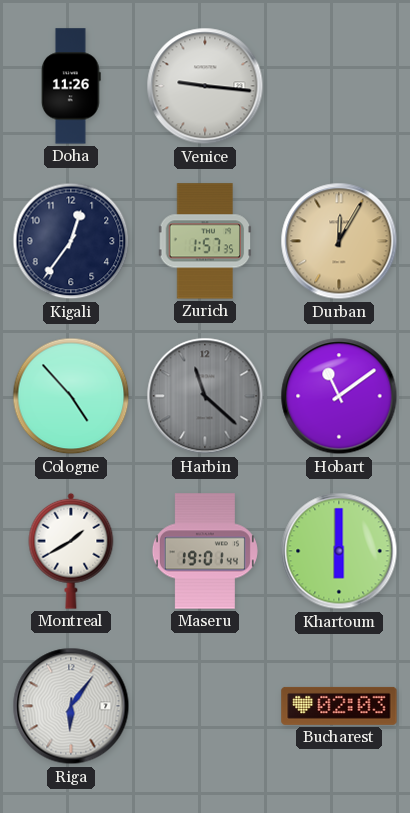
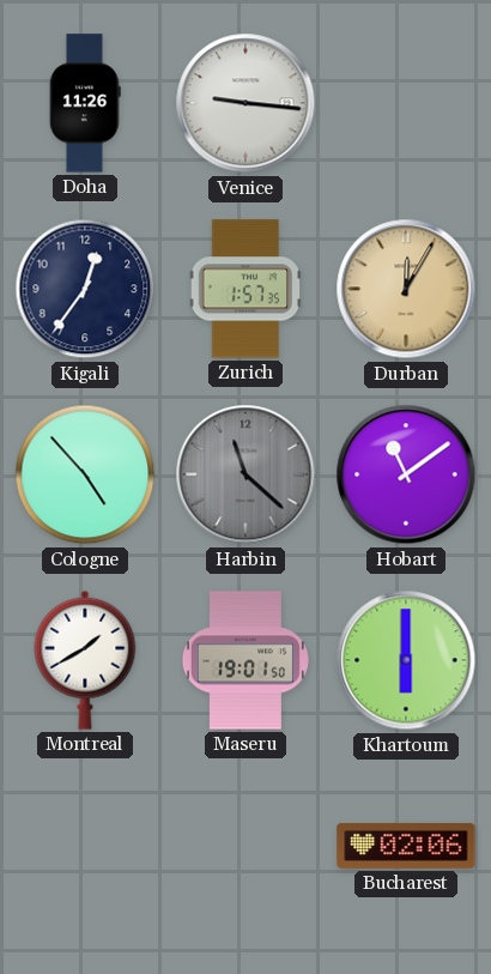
Maseru: 19:01:44 -> 19:01:50 (245, 660)
Riga: 6:06 -> none (71, 706)
Bucharest: 02:03 -> 02:06 (406, 846)
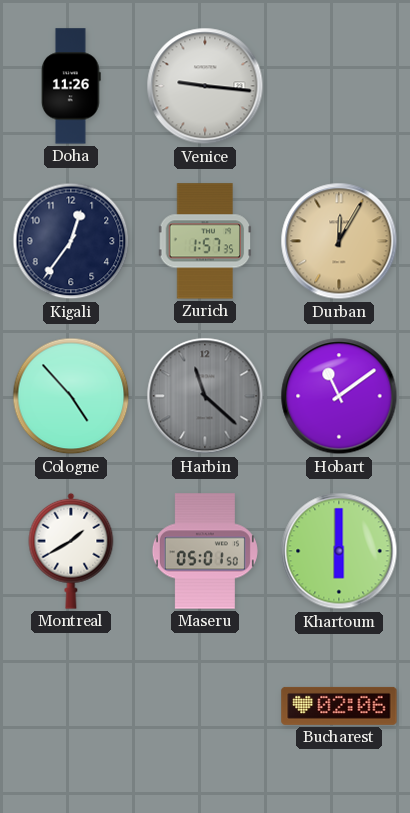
Maseru: 19:01 -> 05:01 (205, 551)
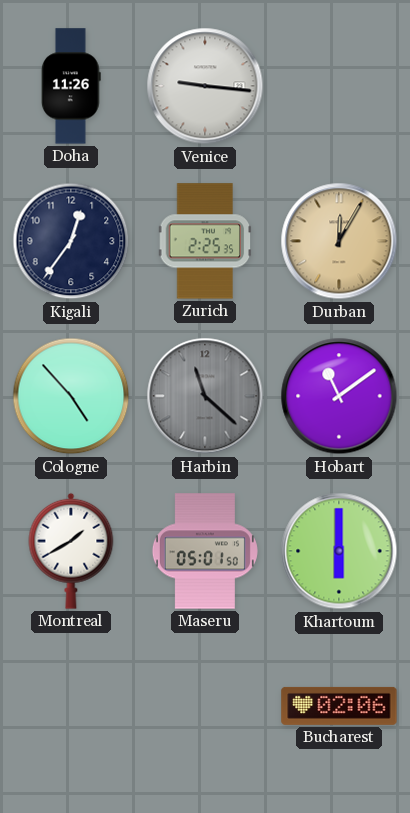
Zurich: 1:57 -> 2:25 (205, 241)
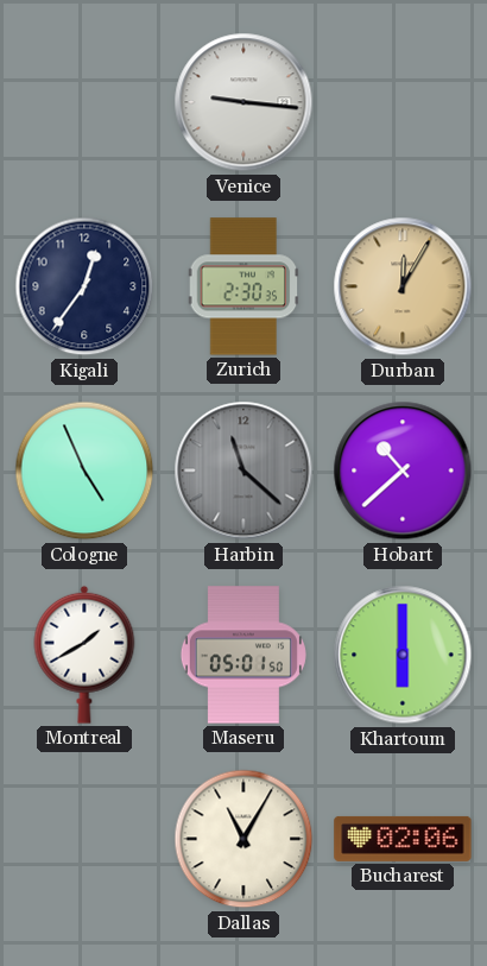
Doha: 11:26 -> none (72, 86)
Zurich: 2:25 -> 2:30 (243, 286)
Cologne: 4:53 -> 4:56 (84, 471)
Hobart: 11:09 -> 10:38 (403, 471)
Dallas: none -> 11:05 (243, 839)
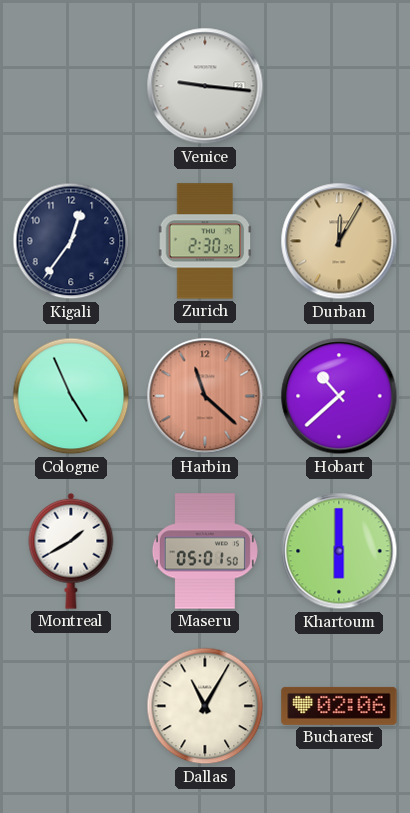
Harbin dial: grey -> salmon (205, 396)
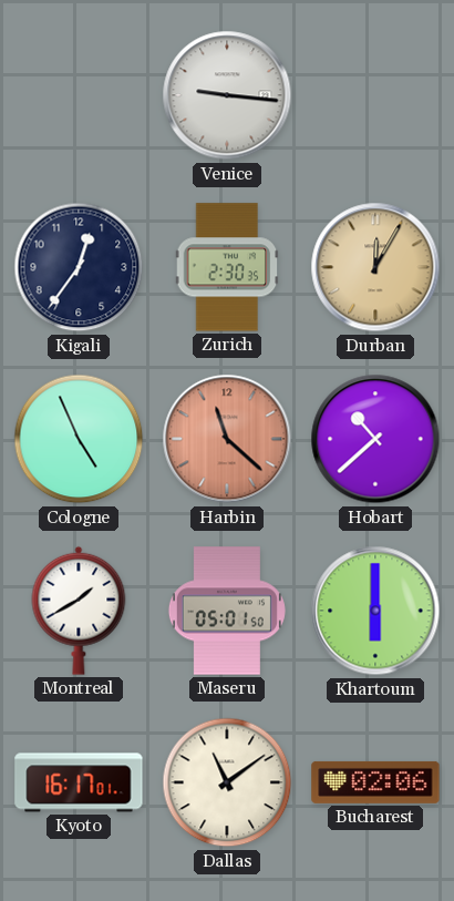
Kyoto: none -> 16:17 (79, 782)
Dallas: 11:05 -> 11:09 (227, 782)
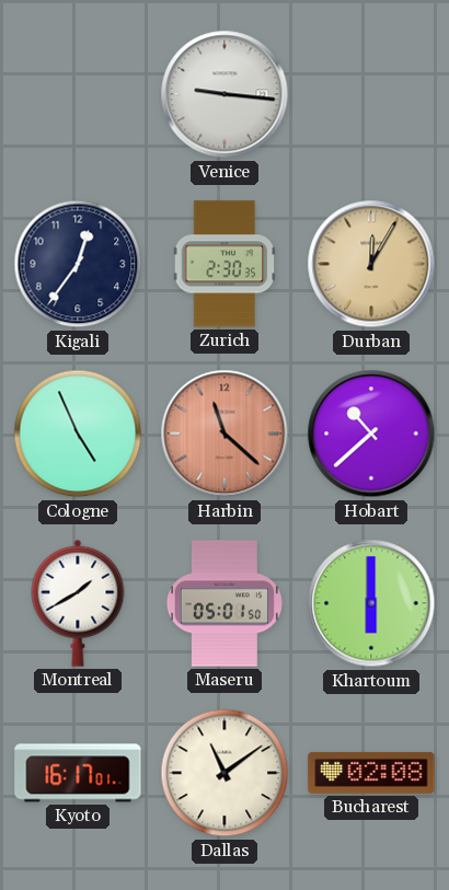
Bucharest: 02:06 -> 02:08 (371, 773)
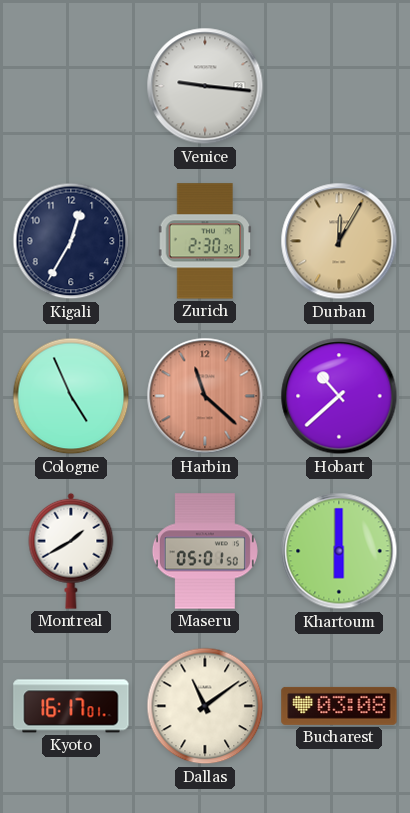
Kigali: 12:36 -> 12:35 (71, 241)
Bucharest: 02:08 -> 03:08 (339, 706)
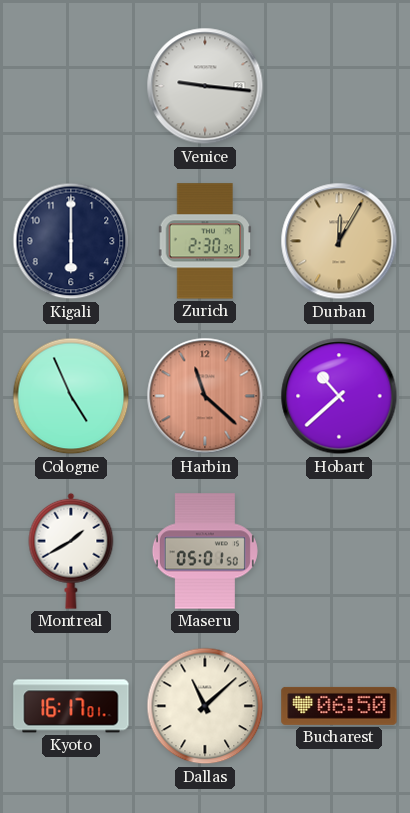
Kigali: 12:35 -> 6:00 (71, 241)
Khartoum: 6:00 -> none (339, 551)
Dallas: 11:09 -> 11:08 (205, 706)
Bucharest: 03:08 -> 06:50 (339, 706)
